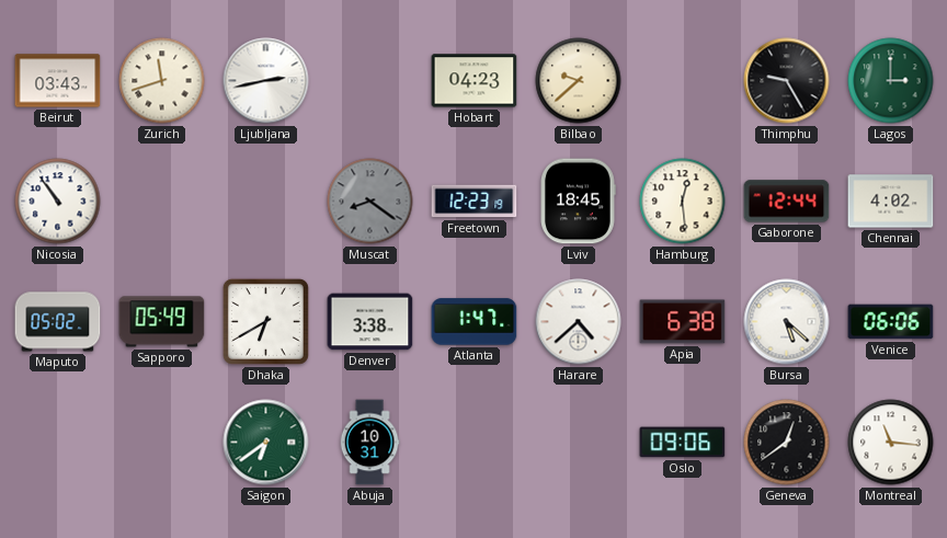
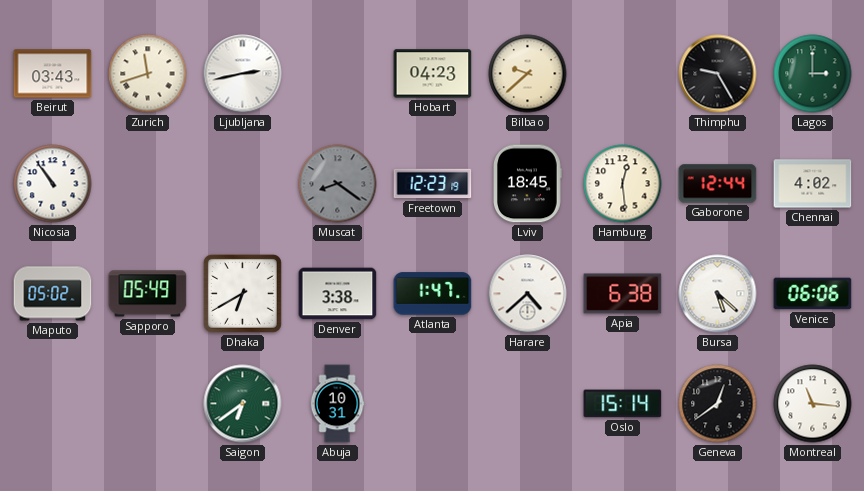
Oslo: 09:06 -> 15:14 (623, 404)
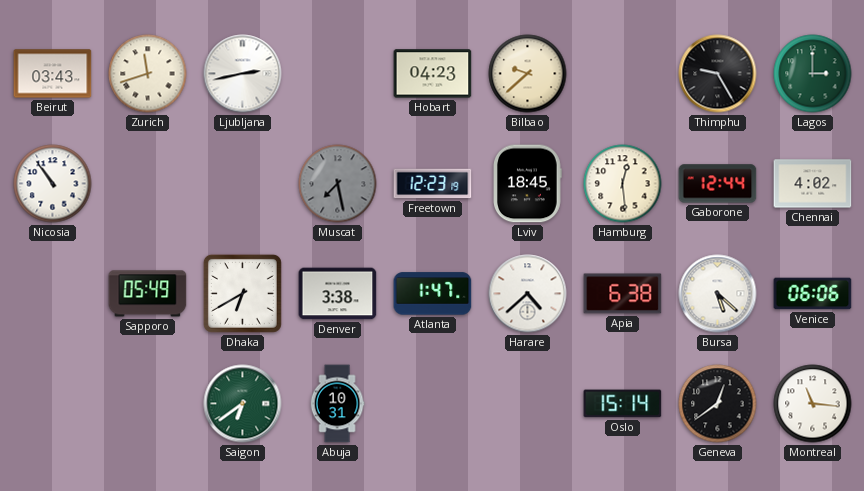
Muscat: 8:21 -> 7:28 (338, 184)
Maputo: 05:02 -> none (53, 294)
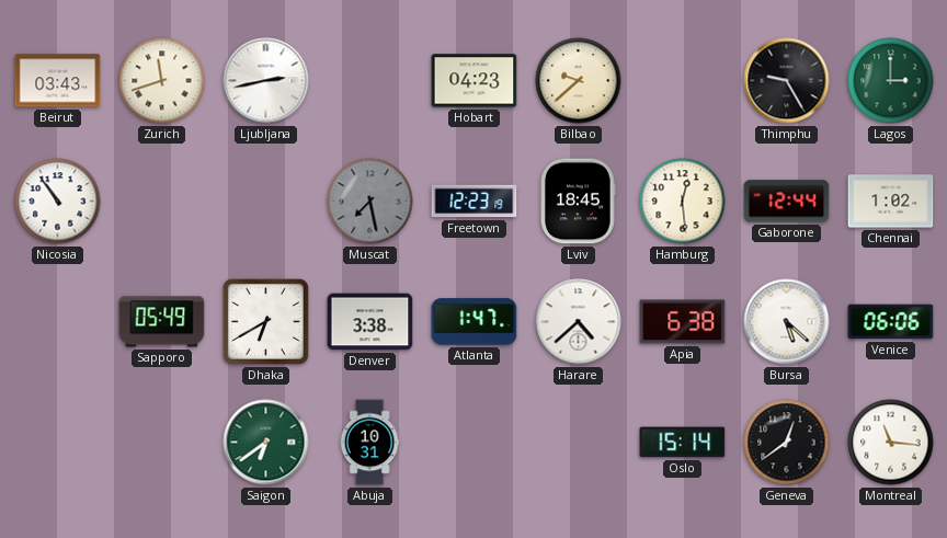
Chennai: 4:02 -> 1:02 (891, 202)
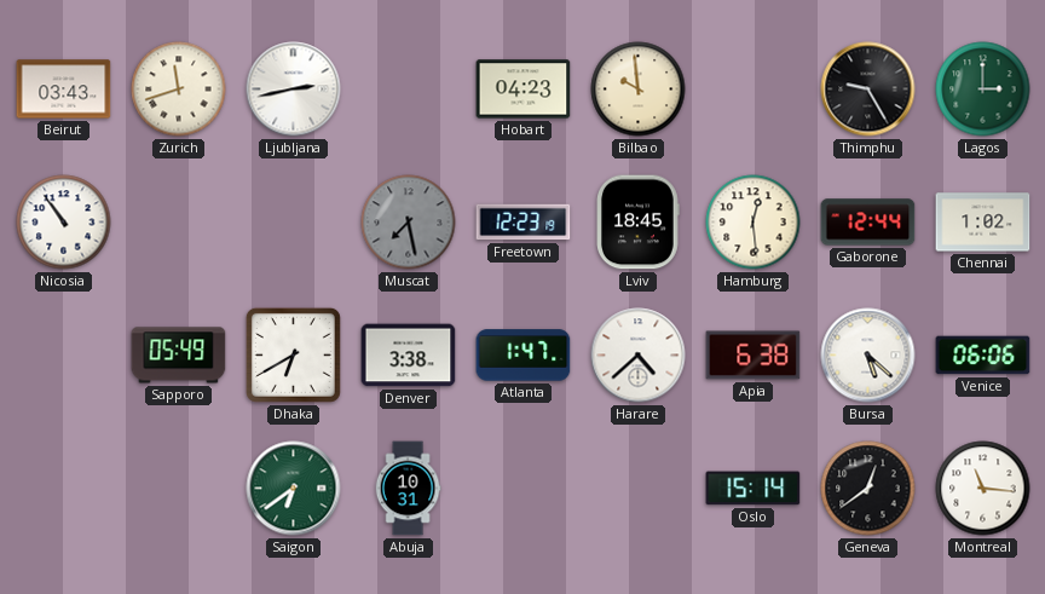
Bilbao: 9:38 -> 9:59 (639, 90)
